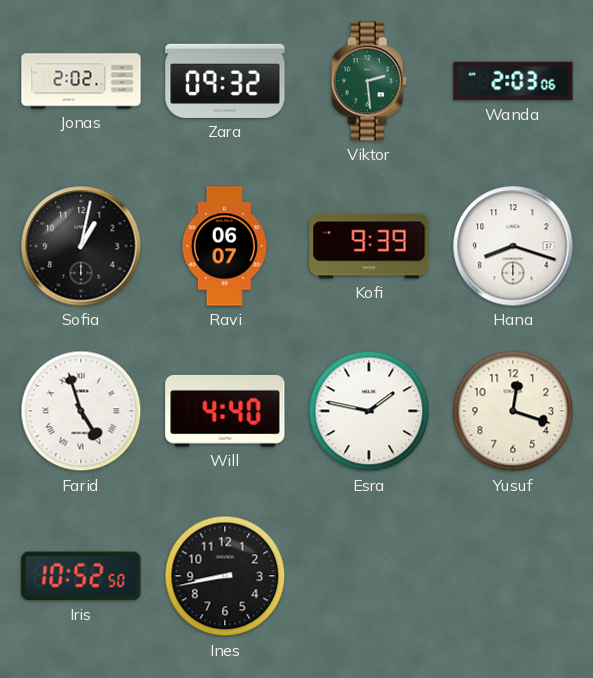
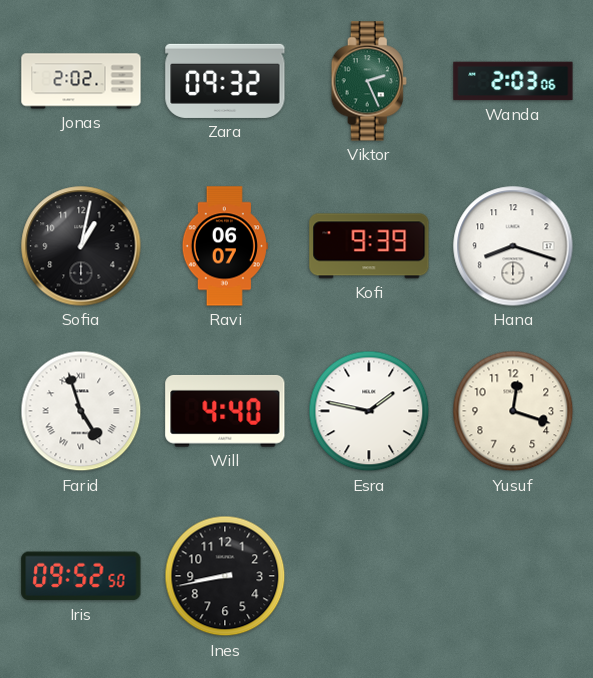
Viktor: 2:29 -> 2:26 (369, 81)
Iris: 10:52 -> 09:52 (81, 576)
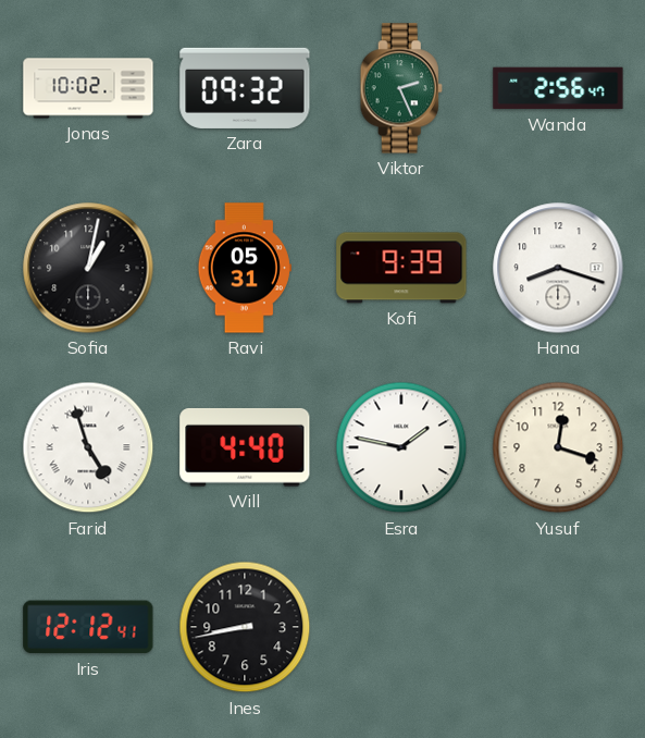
Jonas: 2:02 -> 10:02 (88, 88)
Wanda: 2:03 -> 2:56 (558, 88)
Ravi: 06:07 -> 05:31 (245, 268)
Iris: 09:52 -> 12:12 (88, 627)
